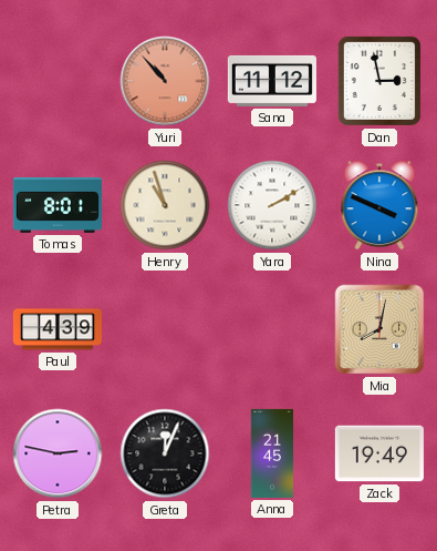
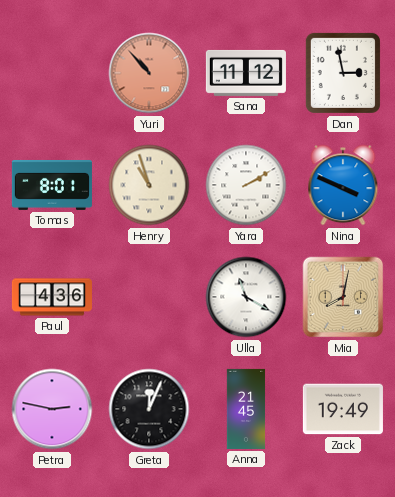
Paul: 4:39 -> 4:36 (52, 297)
Ulla: none -> 11:20 (246, 297)
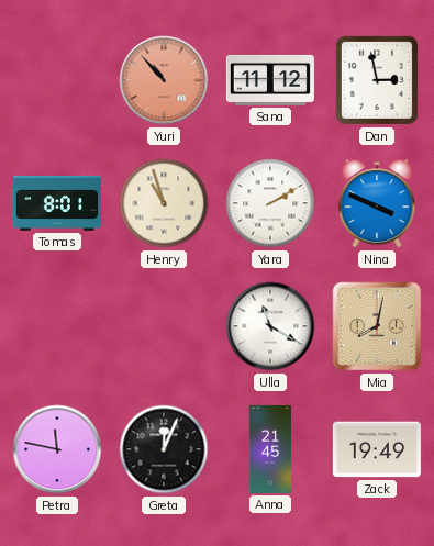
Paul: 4:36 -> none (52, 297)
Petra: 2:47 -> 11:47 (57, 449)
